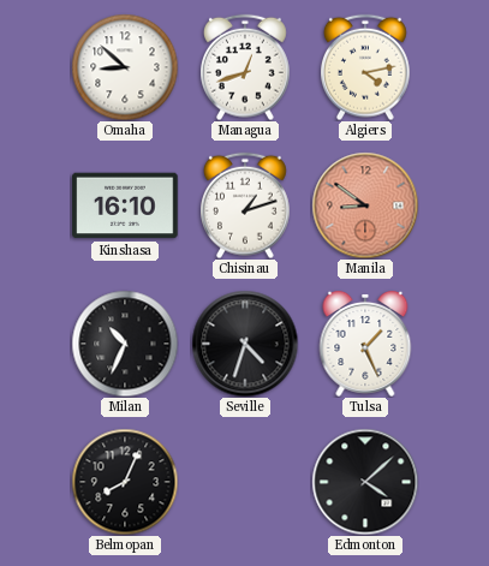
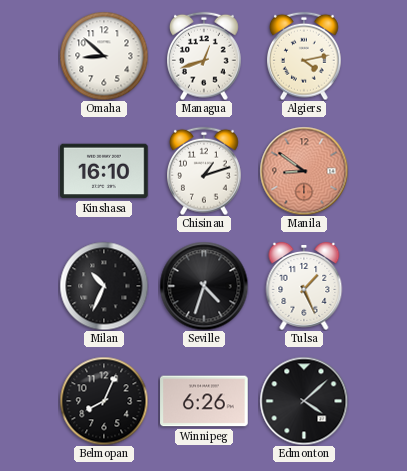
Winnipeg: none -> 6:26 (204, 401)
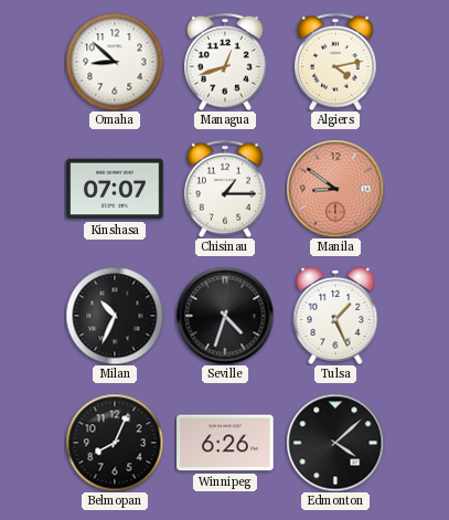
Kinshasa: 16:10 -> 07:07 (115, 189)
Chisinau: 1:12 -> 1:15 (226, 189)
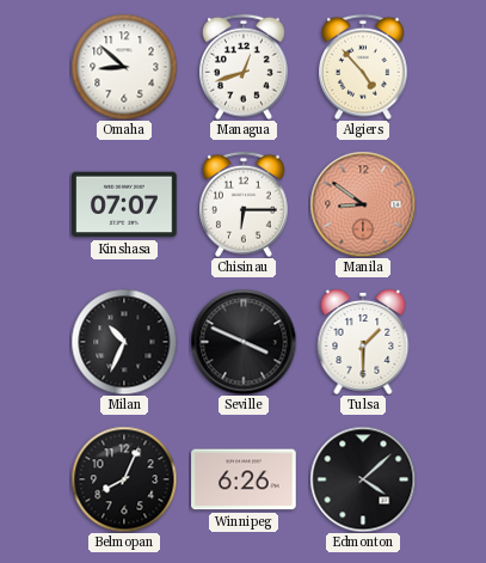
Algiers: 4:13 -> 4:53 (364, 67)
Chisinau: 1:15 -> 6:15 (245, 204)
Seville: 4:33 -> 3:49 (244, 342)
Tulsa: 1:26 -> 1:30 (363, 342)
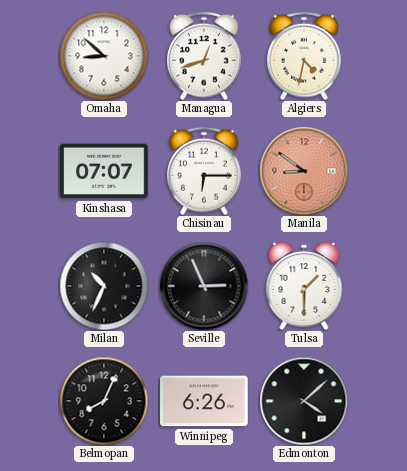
Algiers: 4:53 -> 4:32 (305, 56)
Seville: 3:49 -> 2:56 (204, 286)
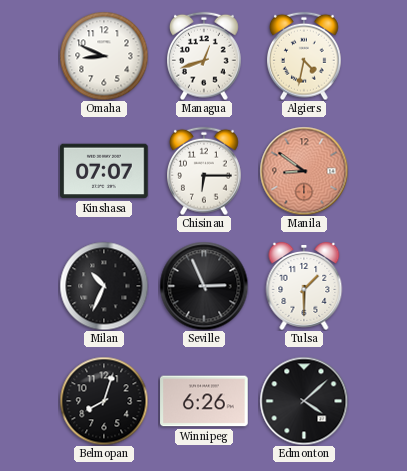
Omaha: 8:52 -> 8:49 (104, 56)
Belmopan: 8:04 -> 8:03 (104, 401)
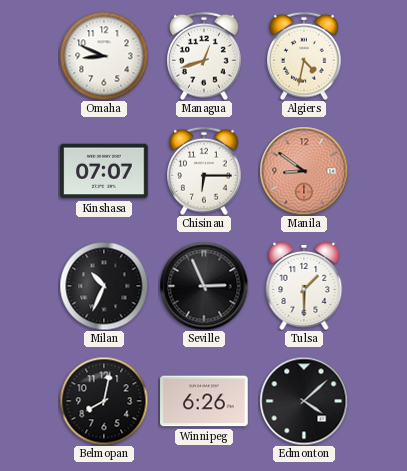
Belmopan: 8:03 -> 8:02 (104, 401)
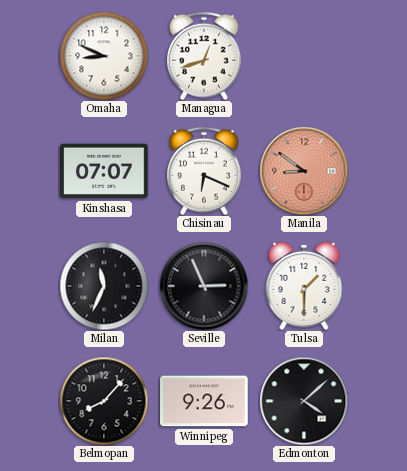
Algiers: 4:32 -> none (305, 56)
Chisinau: 6:15 -> 6:19 (205, 171)
Milan: 10:34 -> 11:34 (104, 286)
Belmopan: 8:02 -> 8:07 (104, 401)
Winnipeg: 6:26 -> 9:26 (204, 401)
